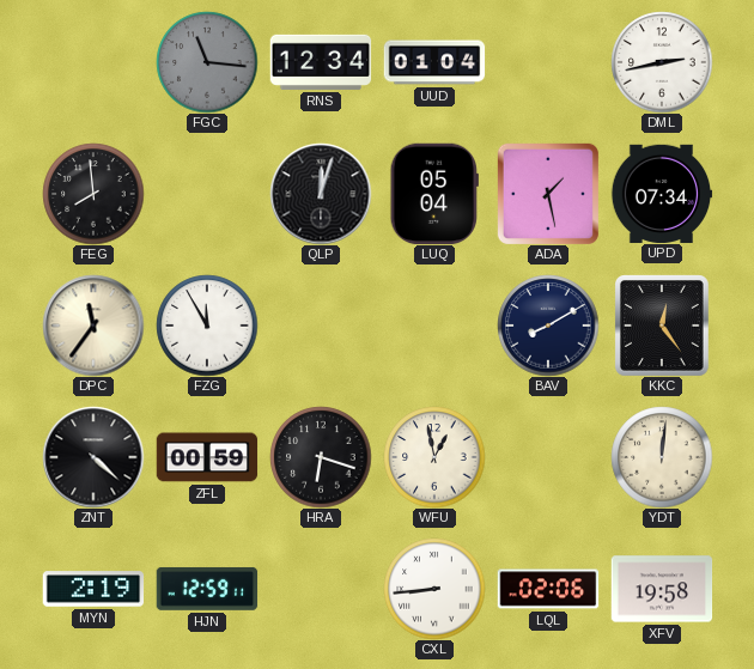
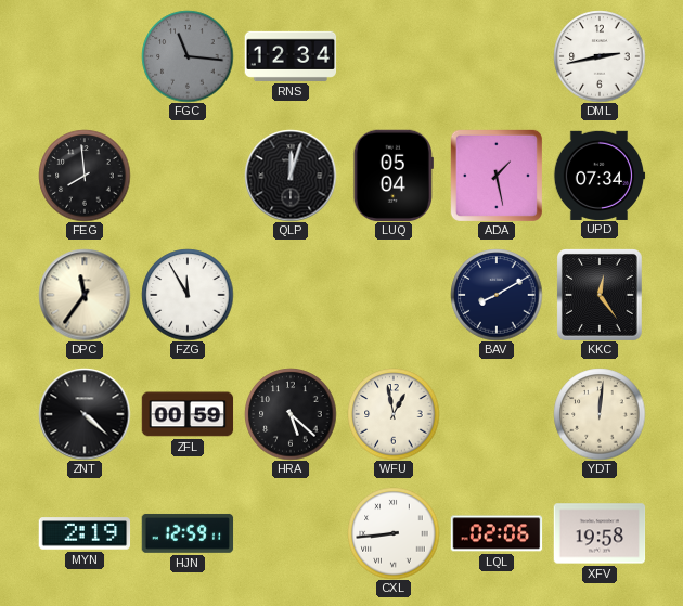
UUD: 01:04 -> none (434, 62)
HRA: 6:18 -> 5:22 (291, 414)
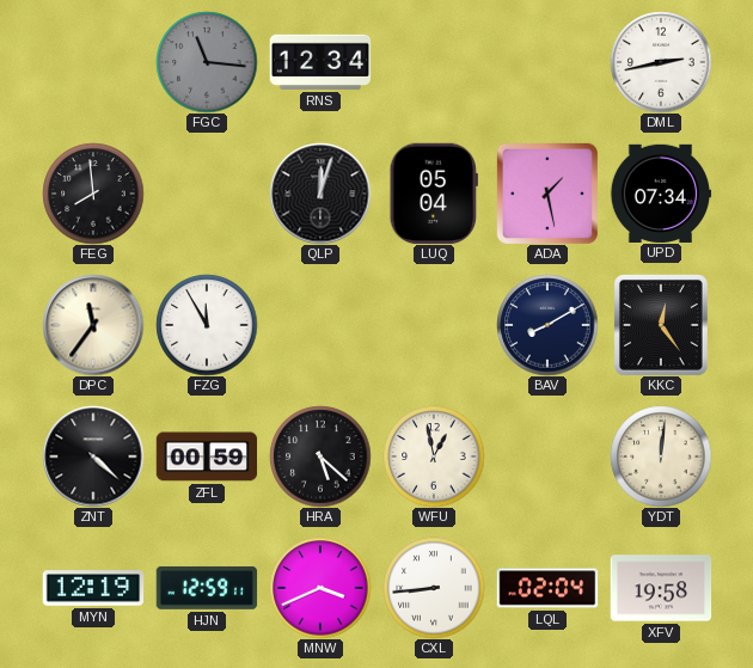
MYN: 2:19 -> 12:19 (93, 588)
MNW: none -> 3:41 (320, 588)
LQL: 02:06 -> 02:04 (547, 588)
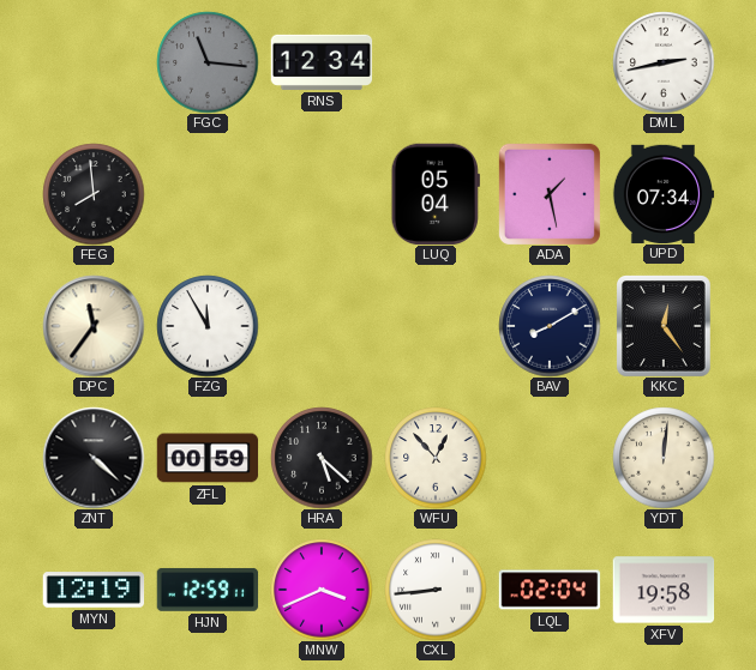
QLP: 12:03 -> none (320, 194)
WFU: 12:58 -> 12:53 (436, 458)
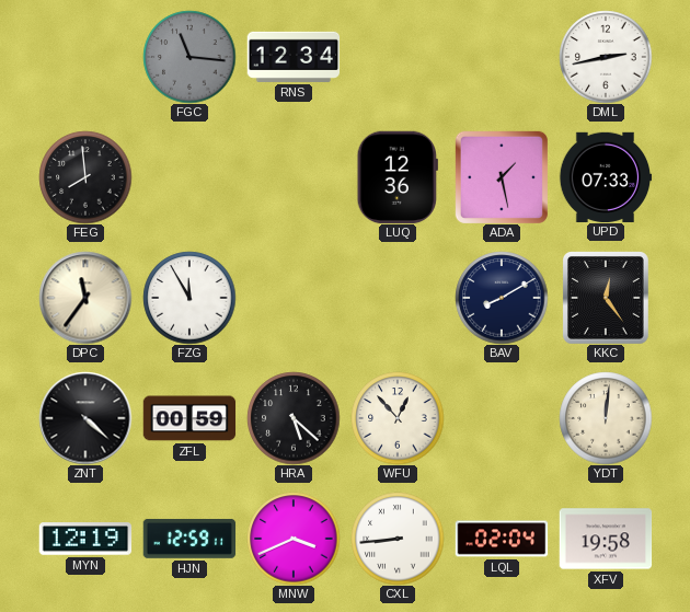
LUQ: 05:04 -> 12:36 (398, 177)
UPD: 07:34 -> 07:33 (606, 176)
